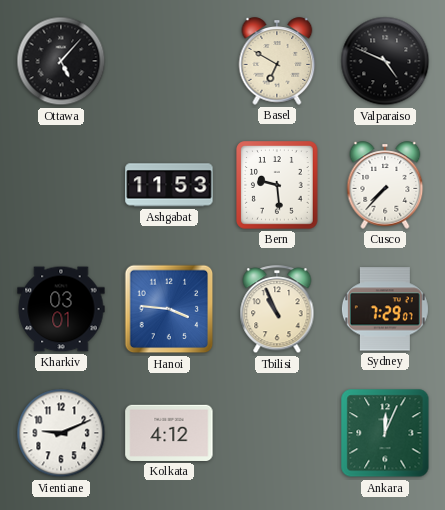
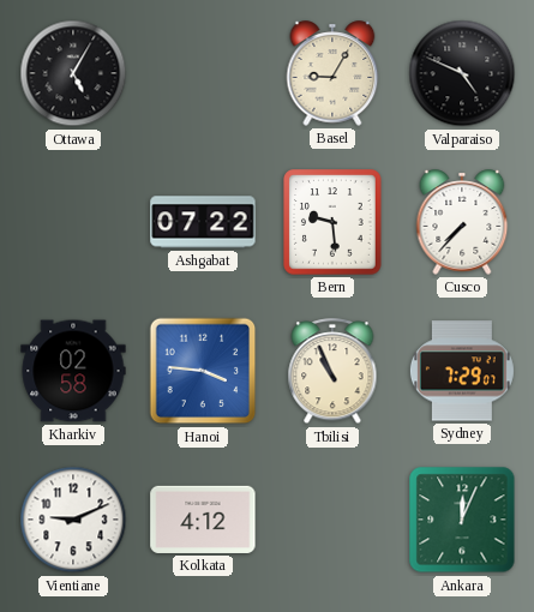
Ottawa: 5:07 -> 5:05 (73, 73)
Basel: 6:50 -> 9:05 (332, 73)
Ashgabat: 11:53 -> 07:22 (203, 222)
Kharkiv: 03:01 -> 02:58 (73, 371)
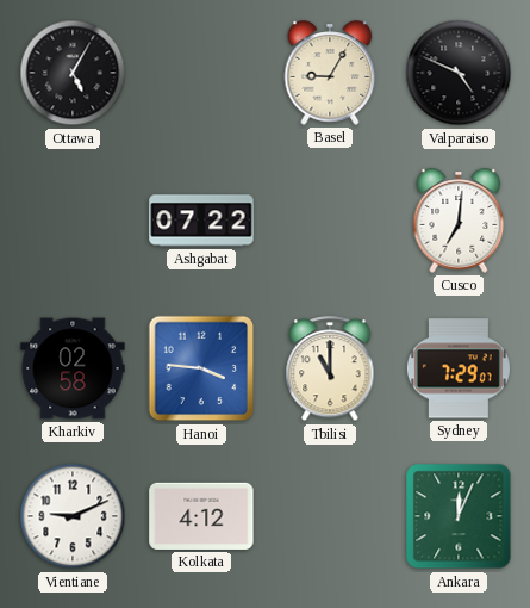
Bern: 9:29 -> none (332, 222)
Cusco: 7:37 -> 7:01 (459, 221)
Tbilisi: 10:56 -> 11:00 (330, 370)
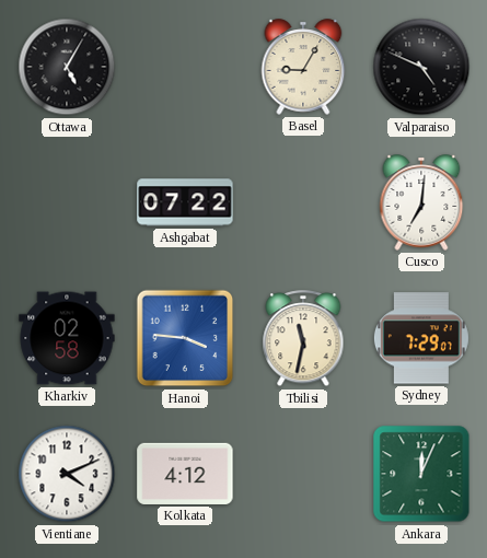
Tbilisi: 11:00 -> 11:32 (303, 339)
Vientiane: 9:11 -> 4:11 (67, 474)
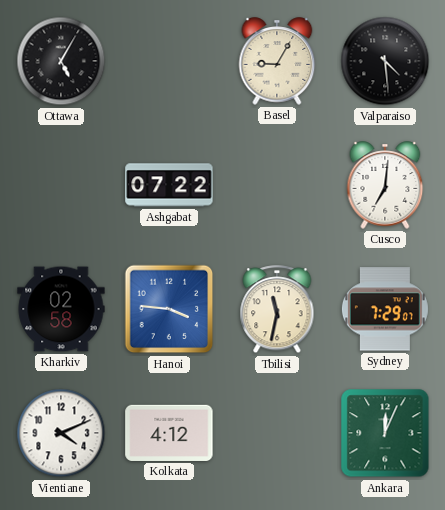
Valparaiso: 4:49 -> 4:29 (385, 61)
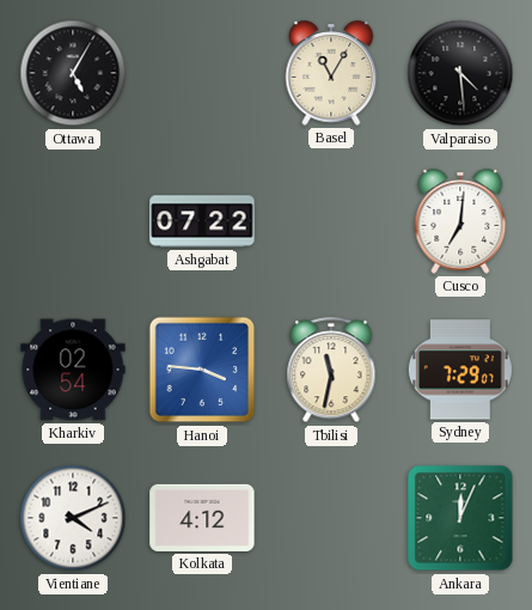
Basel: 9:05 -> 11:05 (331, 73)
Kharkiv: 02:58 -> 02:54 (73, 370)
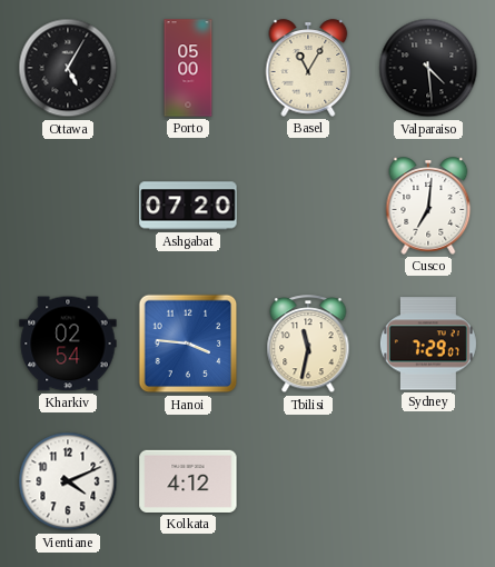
Porto: none -> 05:00 (188, 68)
Ashgabat: 07:22 -> 07:20 (188, 206)
Ankara: 12:04 -> none (460, 518)
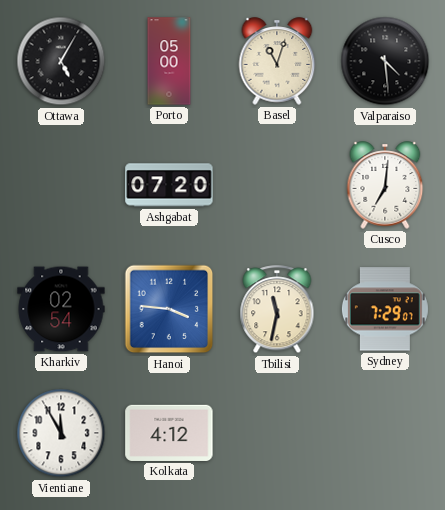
Basel: 11:05 -> 11:03 (277, 61)
Vientiane: 4:11 -> 11:55 (61, 433)
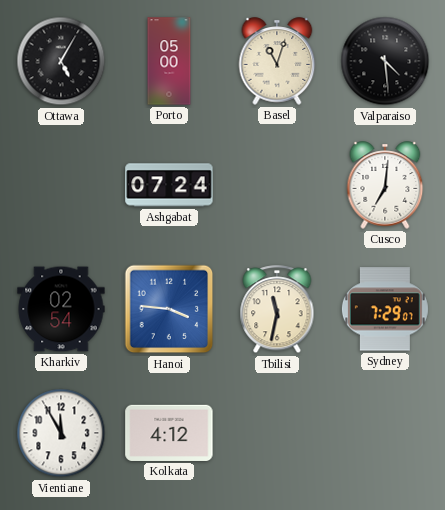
Ashgabat: 07:20 -> 07:24 (169, 185)
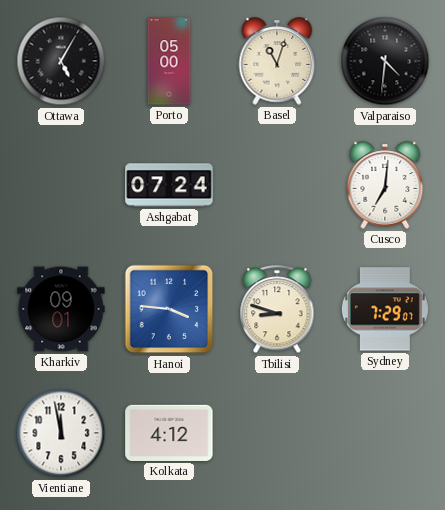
Valparaiso: 4:29 -> 4:31 (385, 61)
Kharkiv: 02:54 -> 09:01 (61, 309)
Tbilisi: 11:32 -> 8:48 (277, 310)
Vientiane: 11:55 -> 11:58 (61, 433)
